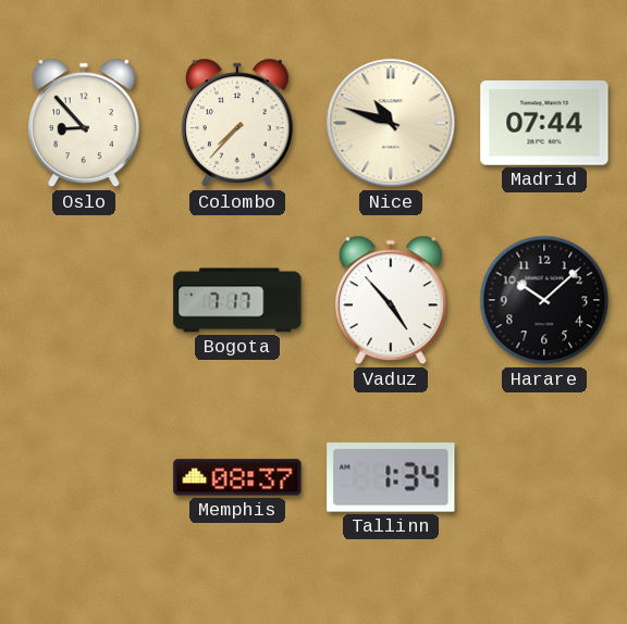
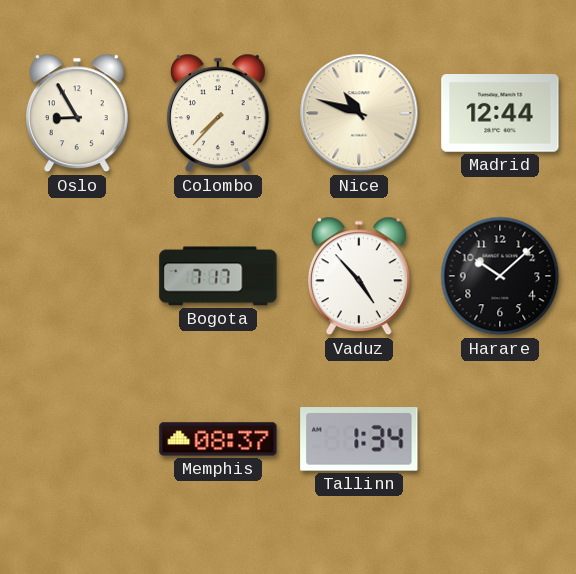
Oslo: 8:53 -> 8:55 (77, 113)
Madrid: 07:44 -> 12:44 (500, 114)
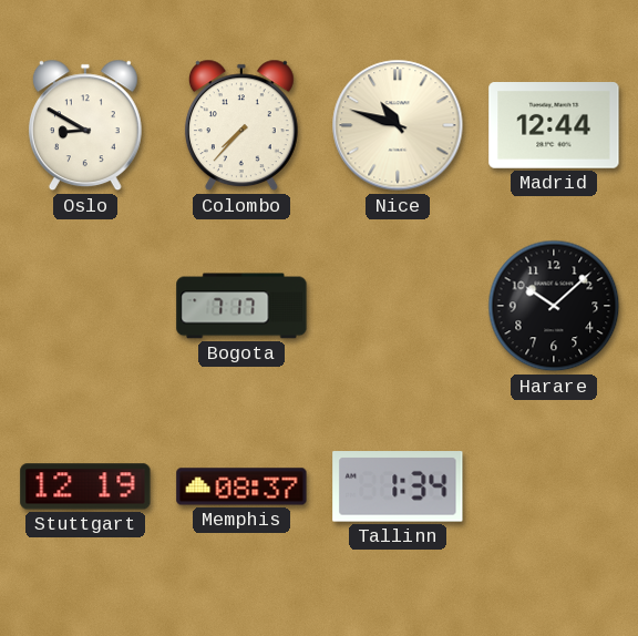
Oslo: 8:55 -> 8:50 (85, 125)
Vaduz: 4:53 -> none (359, 276)
Stuttgart: none -> 12:19 (85, 486)
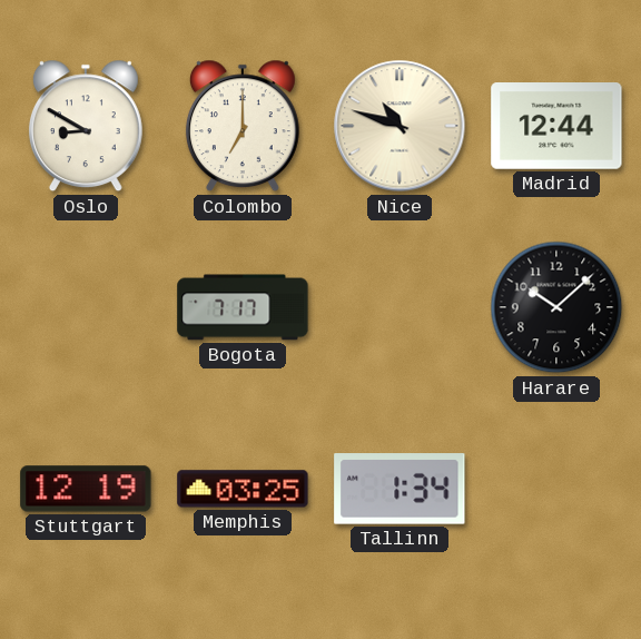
Colombo: 7:37 -> 7:00 (243, 126)
Memphis: 08:37 -> 03:25 (243, 489)
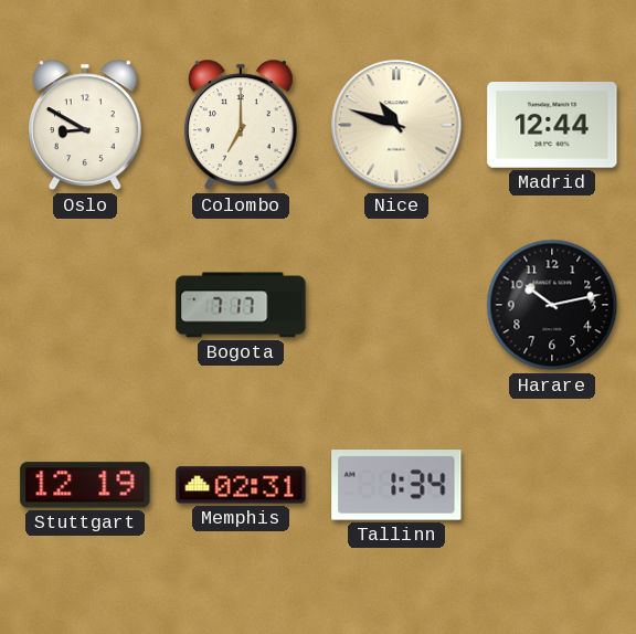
Harare: 10:08 -> 10:13 (552, 305)
Memphis: 03:25 -> 02:31 (241, 485)
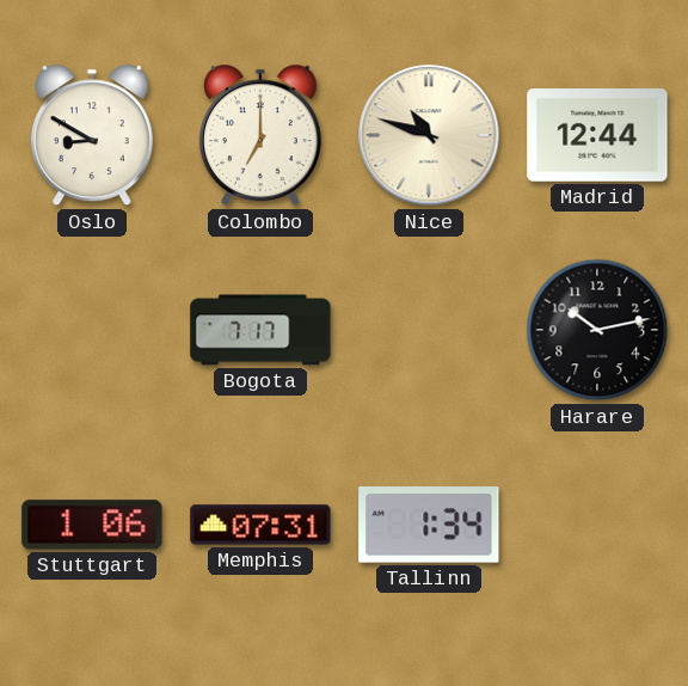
Stuttgart: 12:19 -> 1:06 (92, 525)
Memphis: 02:31 -> 07:31 (260, 525)
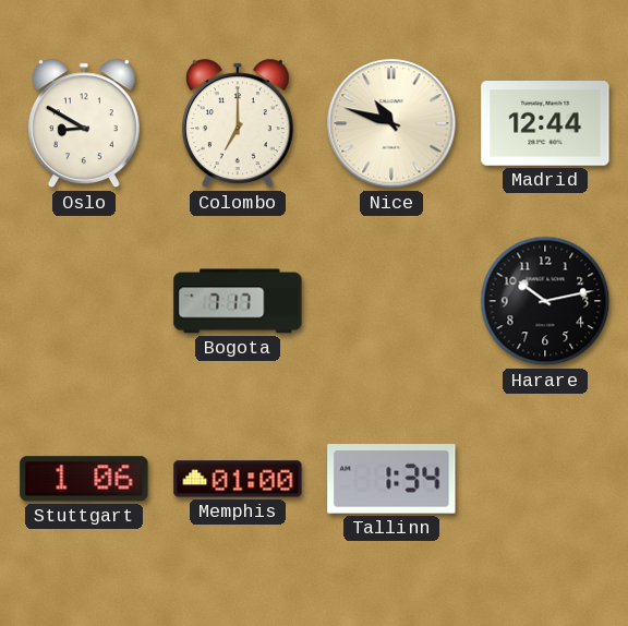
Memphis: 07:31 -> 01:00 (238, 479)
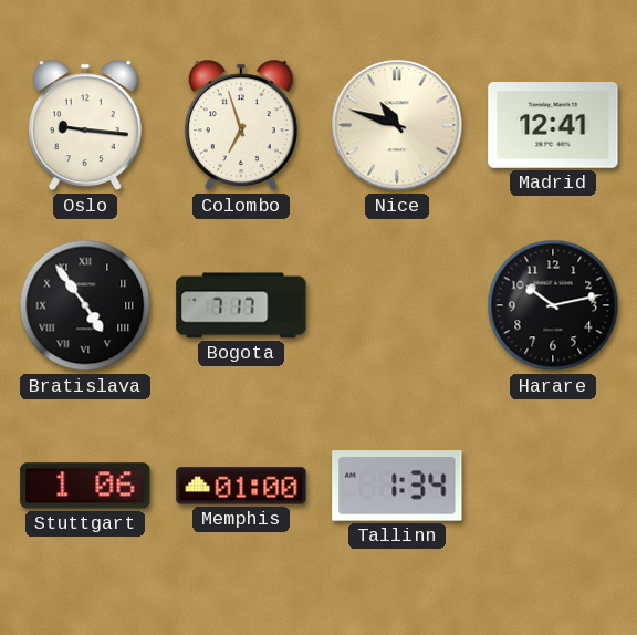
Oslo: 8:50 -> 9:16 (85, 125)
Colombo: 7:00 -> 6:57 (241, 125)
Madrid: 12:44 -> 12:41 (553, 126)
Bratislava: none -> 4:54 (85, 305)
